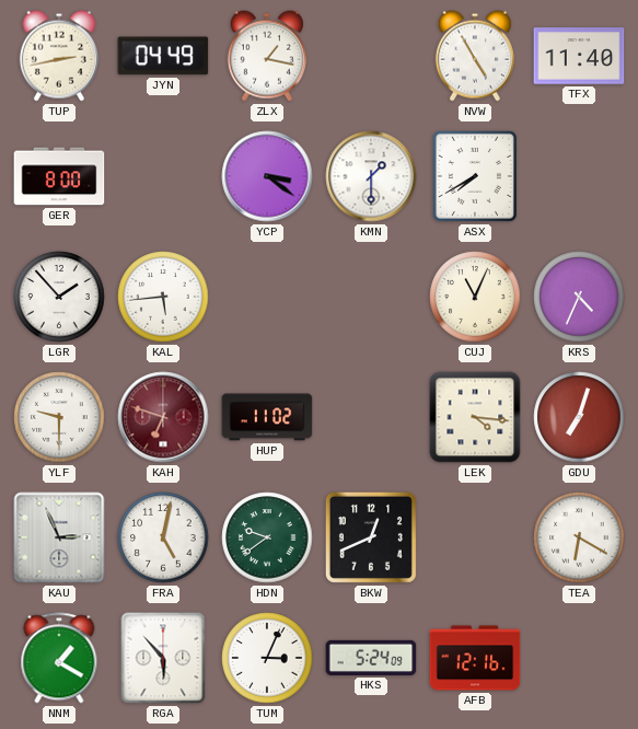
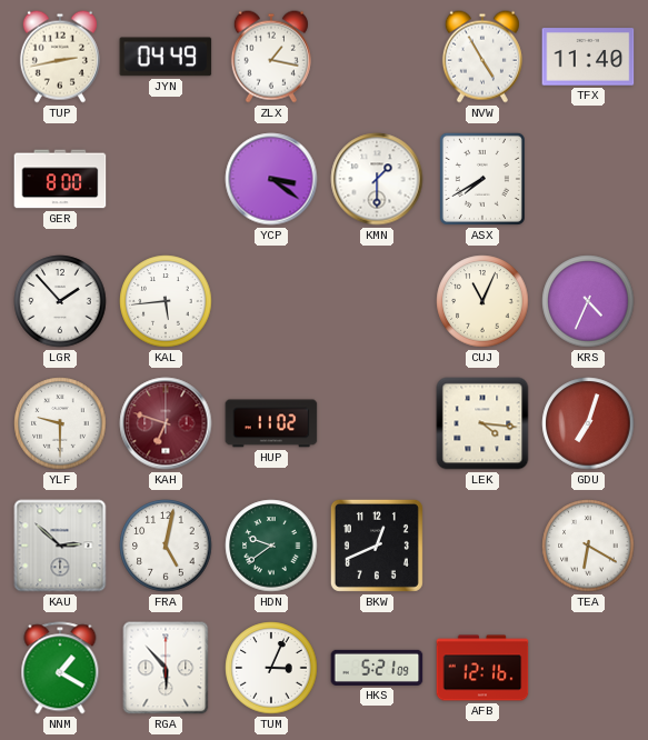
KAU: 2:56 -> 2:52 (60, 546)
HKS: 5:24 -> 5:21 (377, 668)
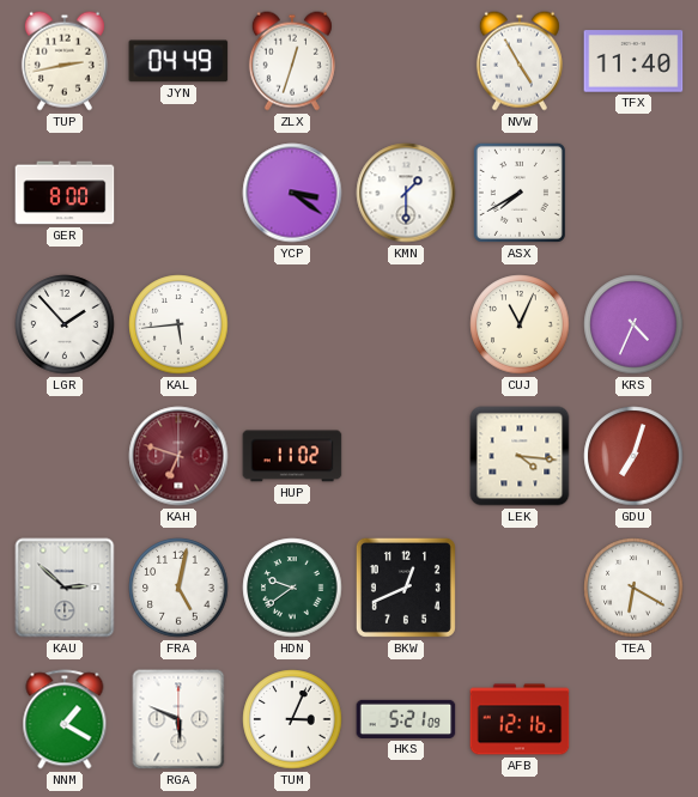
ZLX: 1:17 -> 12:33 (292, 61)
YLF: 9:30 -> none (60, 423)
RGA: 5:53 -> 5:49 (178, 719)
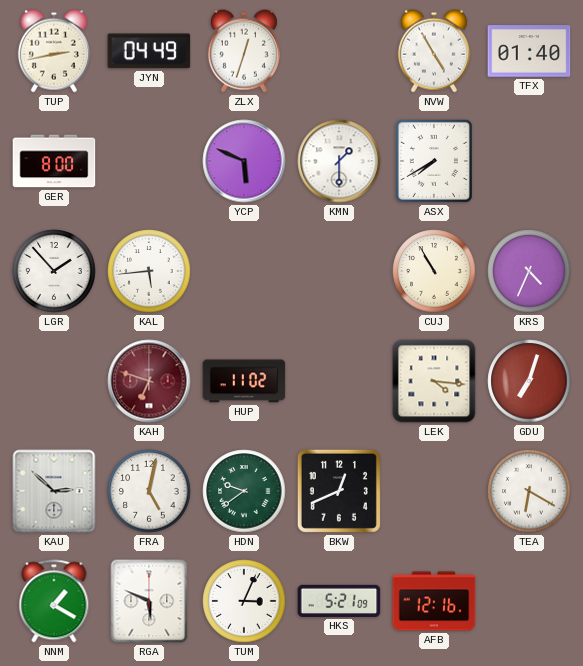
TFX: 11:40 -> 01:40 (529, 51)
YCP: 3:21 -> 5:49 (244, 161)
CUJ: 11:04 -> 10:55 (434, 271)
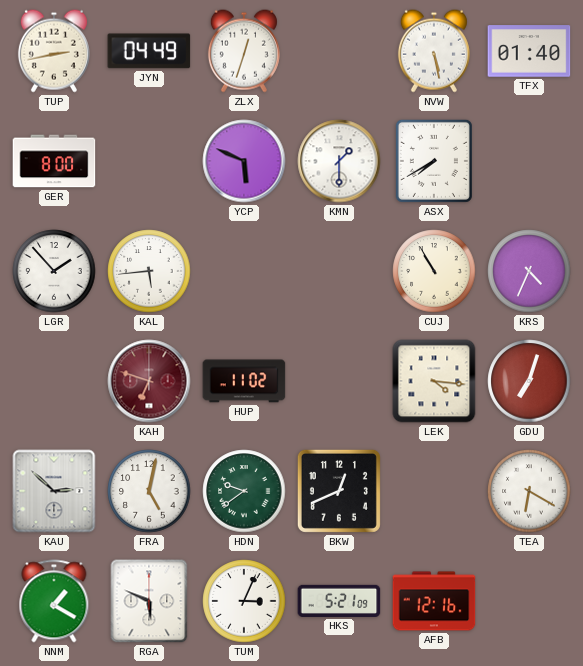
NVW: 4:55 -> 5:28 (434, 51)
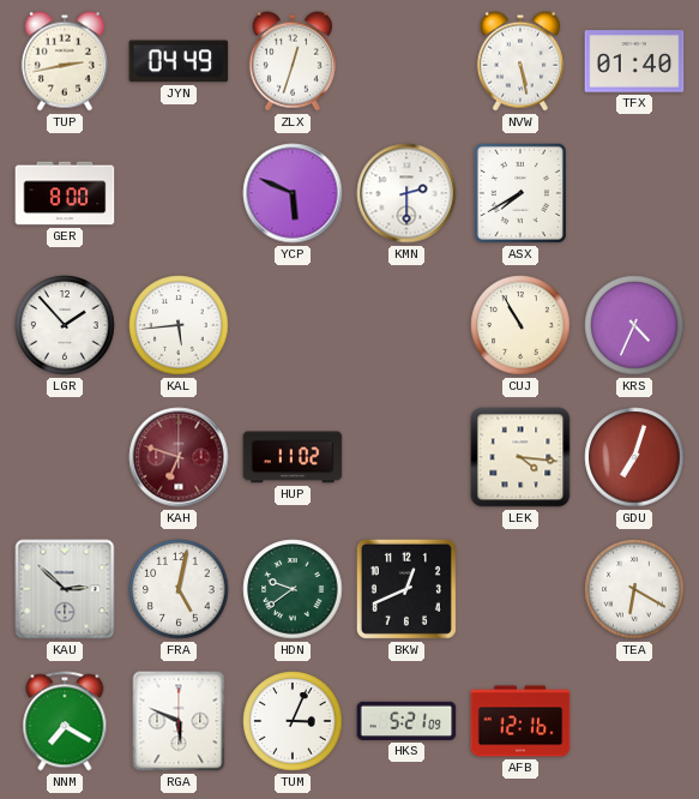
KMN: 1:30 -> 2:30 (406, 193)
NNM: 1:20 -> 7:20 (65, 721)
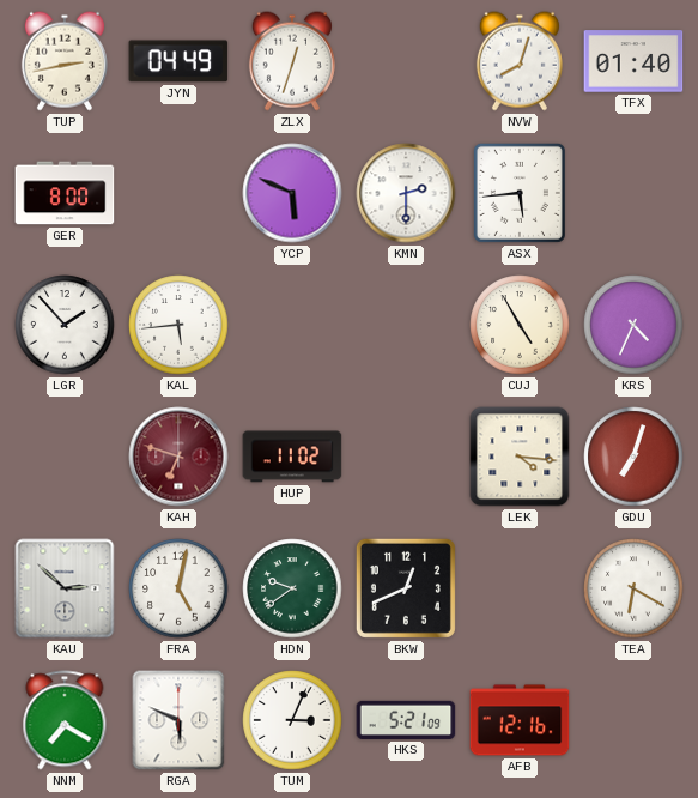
NVW: 5:28 -> 8:03 (520, 61)
ASX: 7:40 -> 5:44 (520, 193)
CUJ: 10:55 -> 4:55 (520, 325)
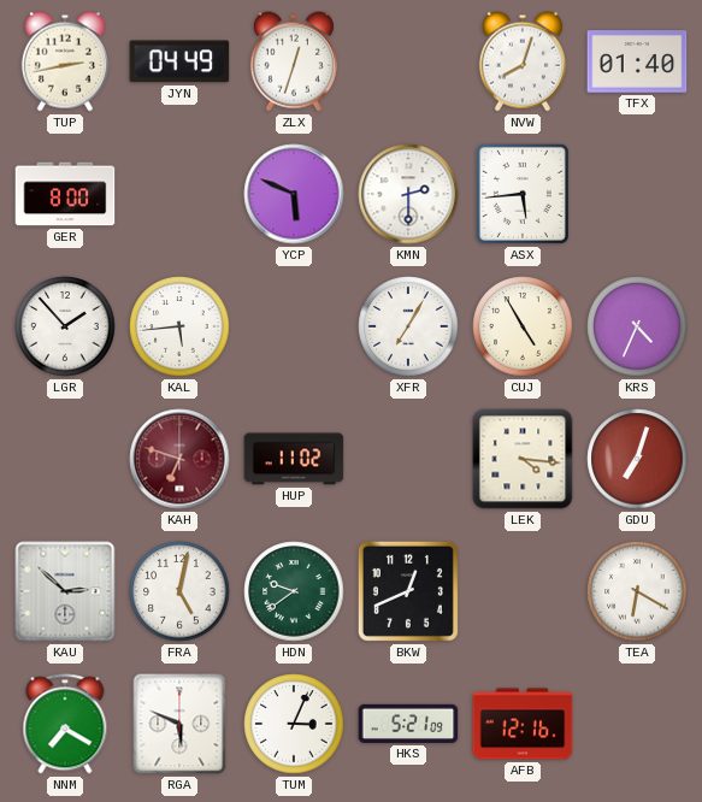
XFR: none -> 7:05 (408, 326)
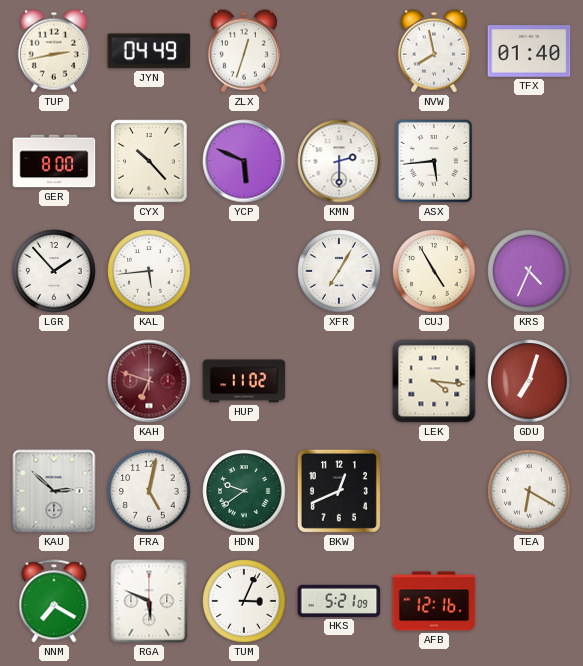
NVW: 8:03 -> 7:58 (434, 51)
CYX: none -> 10:23 (149, 161)
